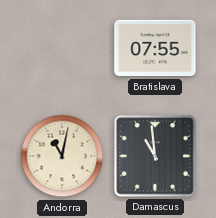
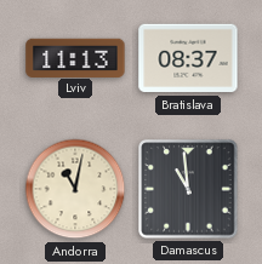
Lviv: none -> 11:13 (75, 57)
Bratislava: 07:55 -> 08:37 (188, 58)
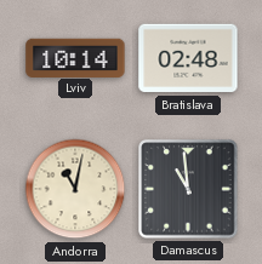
Lviv: 11:13 -> 10:14 (75, 57)
Bratislava: 08:37 -> 02:48 (188, 58)
